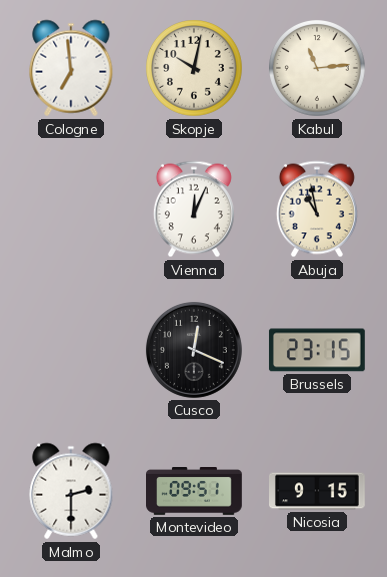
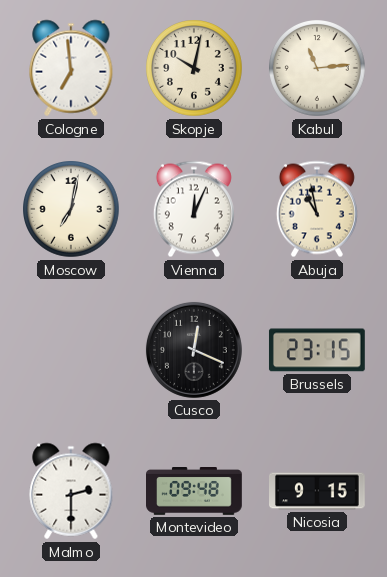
Moscow: none -> 7:02 (72, 210)
Montevideo: 09:51 -> 09:48 (195, 492)
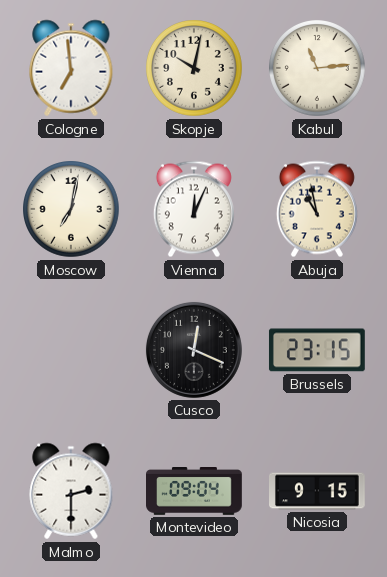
Montevideo: 09:48 -> 09:04 (195, 492)
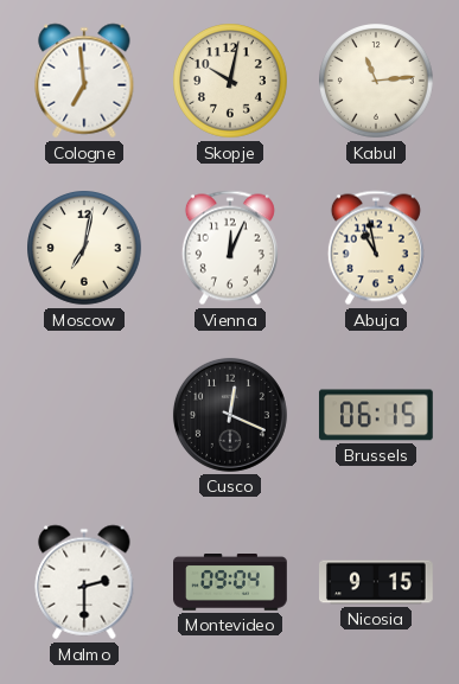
Brussels: 23:15 -> 06:15 (376, 415)
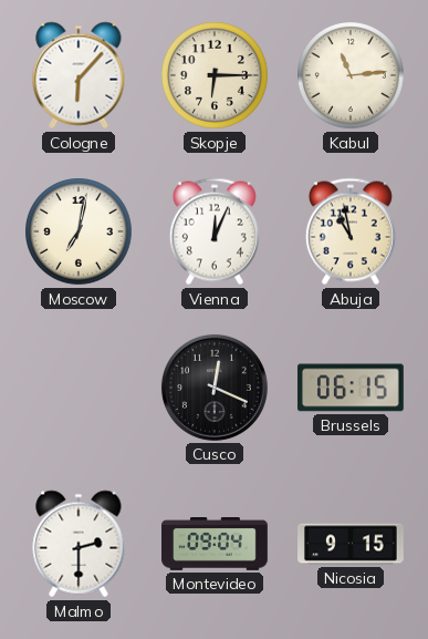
Cologne: 6:59 -> 6:07 (79, 75)
Skopje: 10:02 -> 6:15 (216, 76)
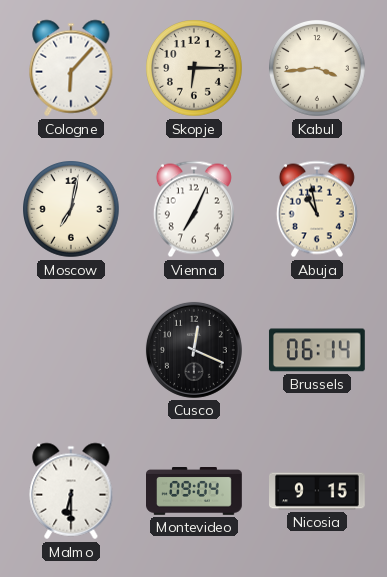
Kabul: 11:14 -> 3:44 (318, 69)
Vienna: 12:04 -> 7:04 (194, 209)
Brussels: 06:15 -> 06:14 (317, 350)
Malmo: 2:30 -> 6:30 (71, 491)
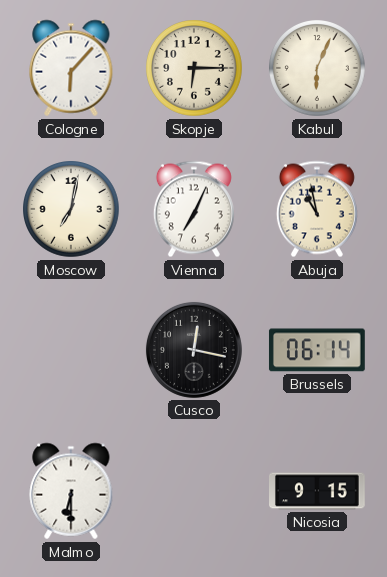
Kabul: 3:44 -> 6:04 (318, 69)
Cusco: 12:19 -> 12:17 (194, 350)
Montevideo: 09:04 -> none (195, 492)
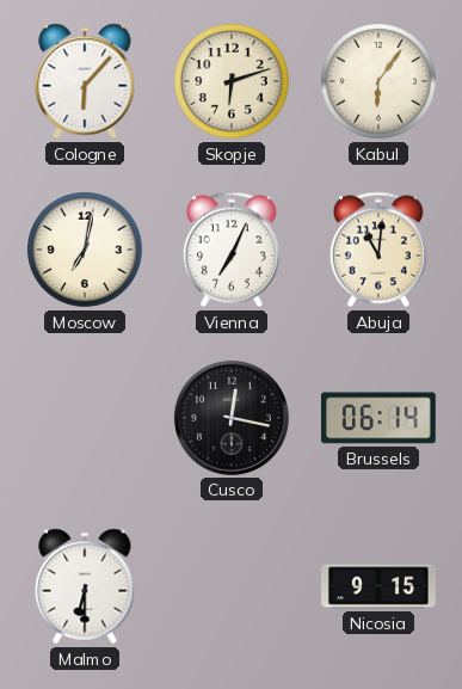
Skopje: 6:15 -> 6:12 (233, 82)
Kabul: 6:04 -> 6:06 (380, 82)
Abuja: 10:58 -> 11:01 (378, 250)
